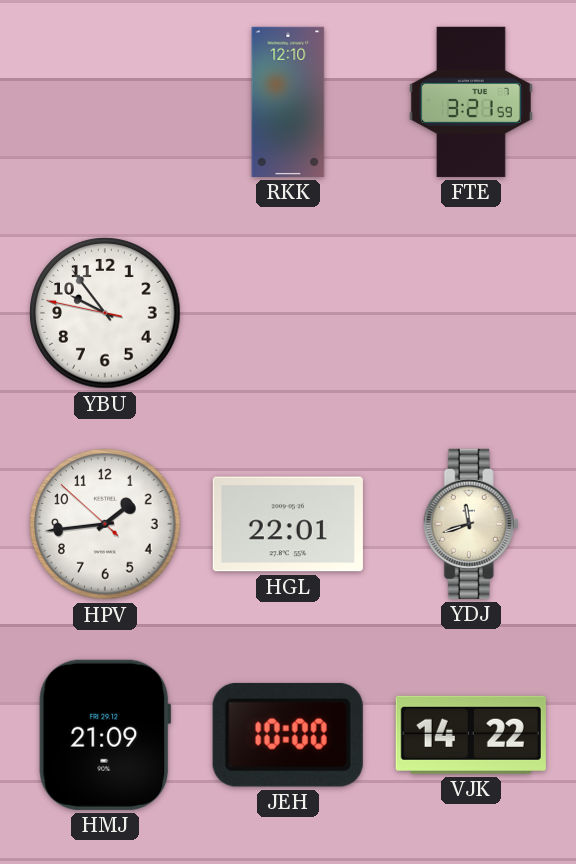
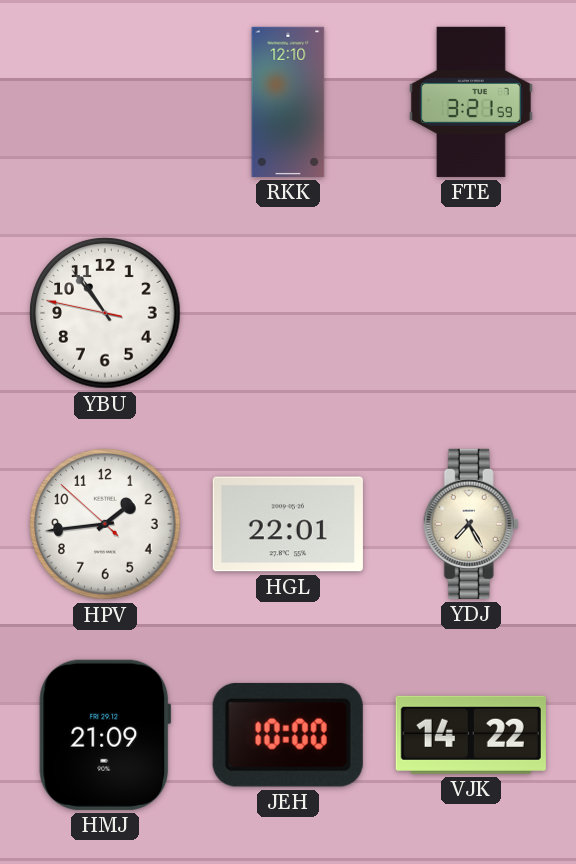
YBU: 9:53 -> 10:53 (105, 313)
YDJ: 11:42 -> 7:25 (471, 524)
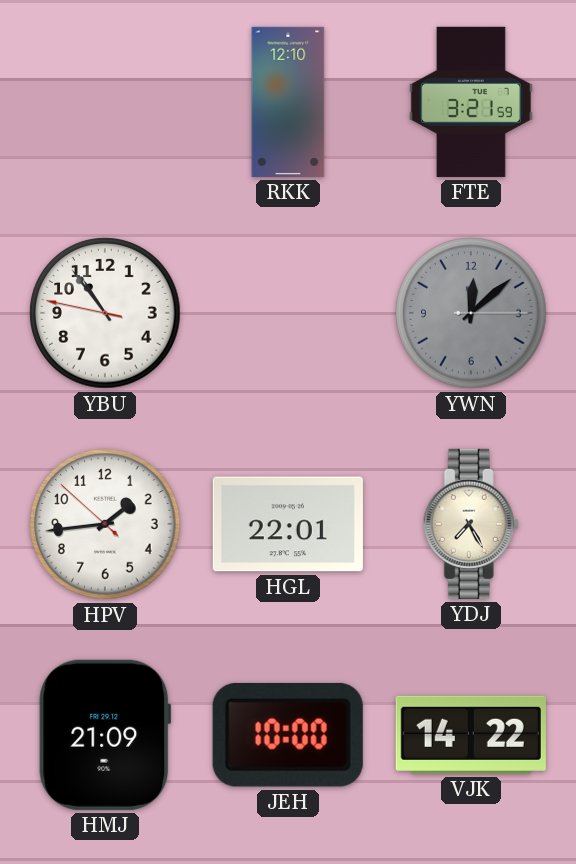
YWN: none -> 12:08 (471, 313)
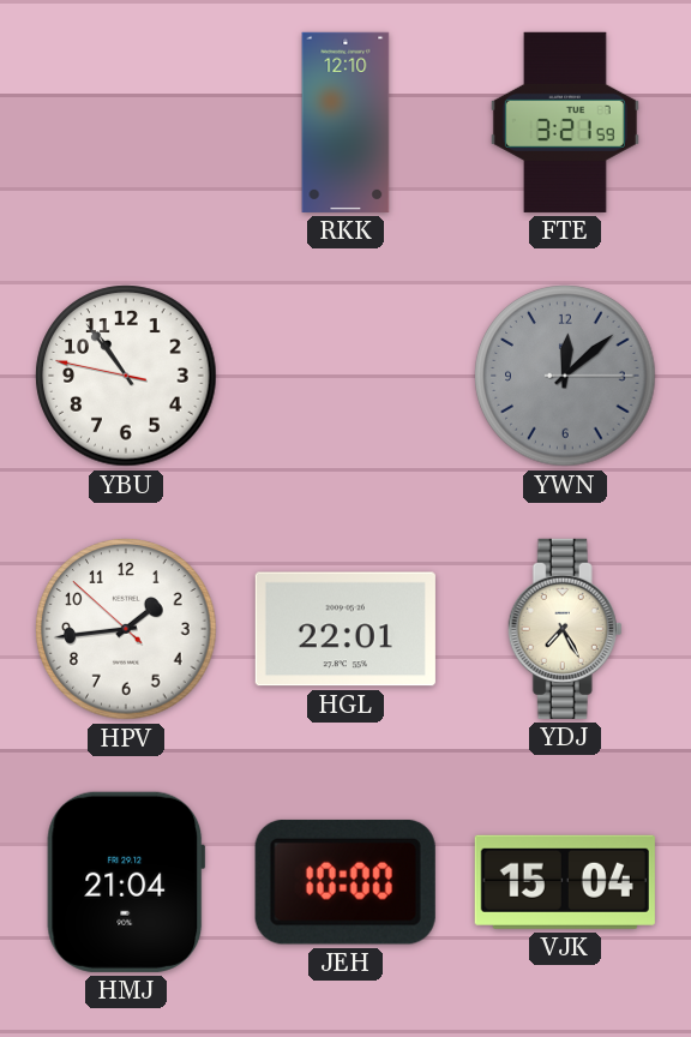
HMJ: 21:09 -> 21:04 (126, 882)
VJK: 14:22 -> 15:04 (565, 882)
